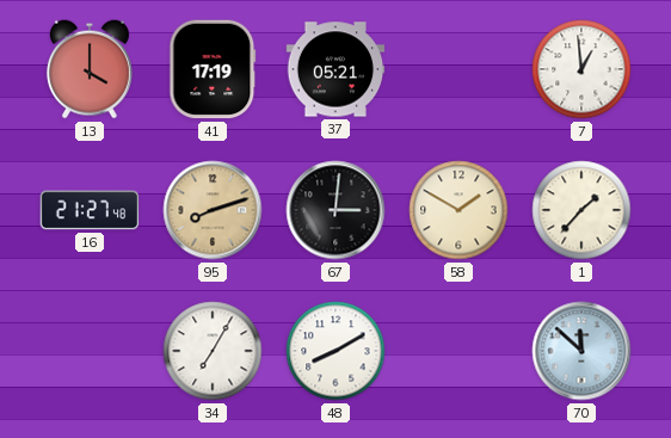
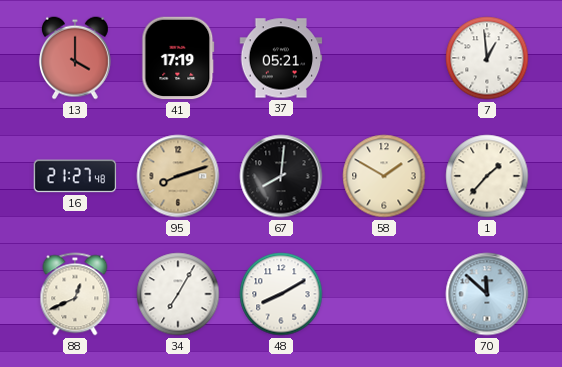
67: 3:01 -> 8:01 (281, 176)
88: none -> 12:41 (75, 294)
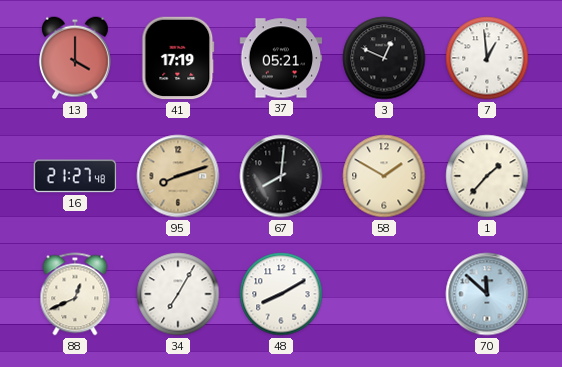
3: none -> 12:49 (384, 58)
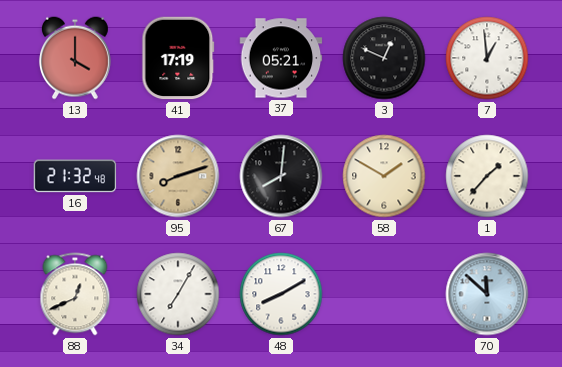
16: 21:27 -> 21:32 (75, 176)
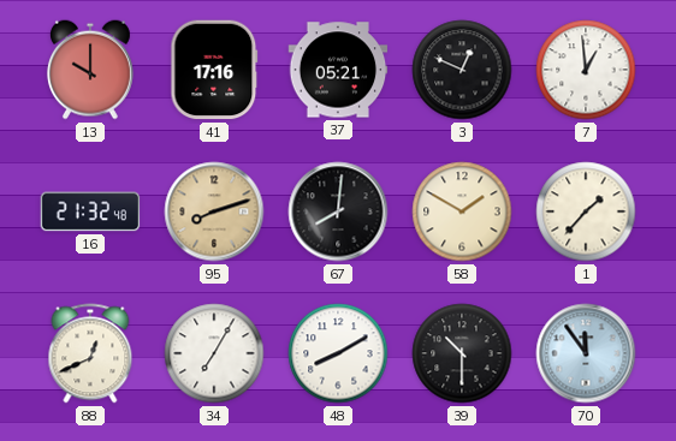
13: 4:00 -> 10:00 (90, 70)
41: 17:19 -> 17:16 (214, 70)
39: none -> 10:30 (462, 353)
70: 11:52 -> 11:54 (586, 353)
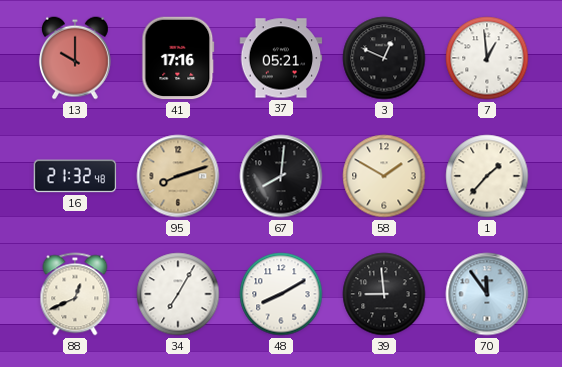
39: 10:30 -> 8:59 (384, 294)
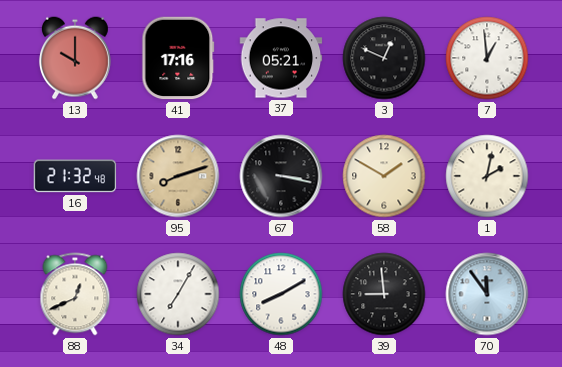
67: 8:01 -> 3:17 (281, 176)
1: 1:37 -> 2:02 (487, 176)
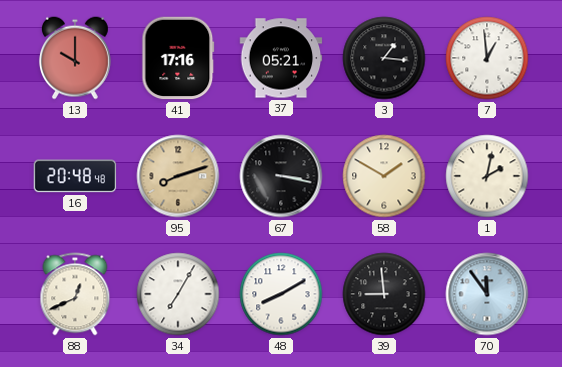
3: 12:49 -> 1:16 (384, 58)
16: 21:32 -> 20:48 (75, 176)
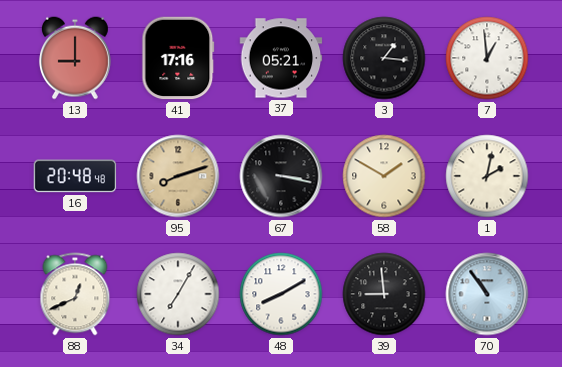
13: 10:00 -> 9:00 (75, 58)
70: 11:54 -> 10:54 (487, 294)
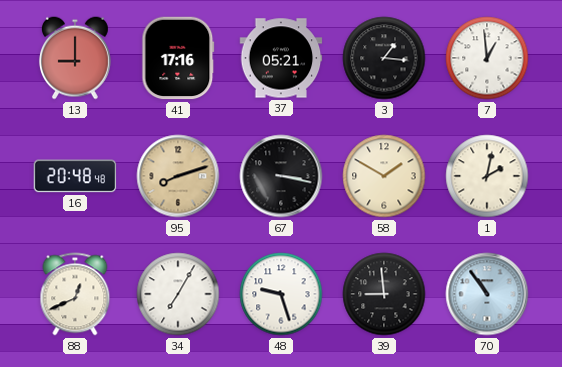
48: 8:10 -> 9:27 (281, 294)
